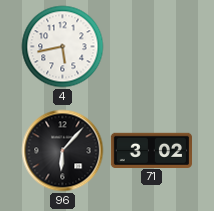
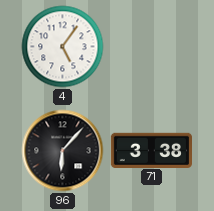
4: 5:43 -> 5:06 (63, 47)
71: 3:02 -> 3:38 (151, 150)
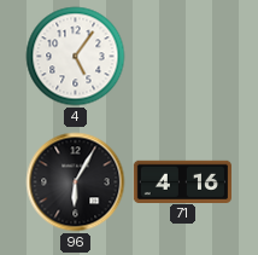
96: 6:07 -> 6:05 (76, 182)
71: 3:38 -> 4:16 (182, 181)
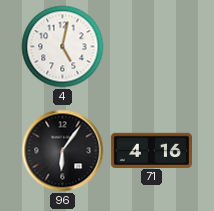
4: 5:06 -> 5:02 (63, 47)
96: 6:05 -> 6:06 (63, 151)
